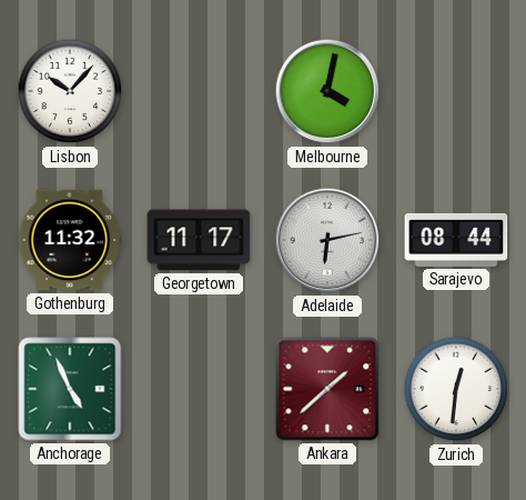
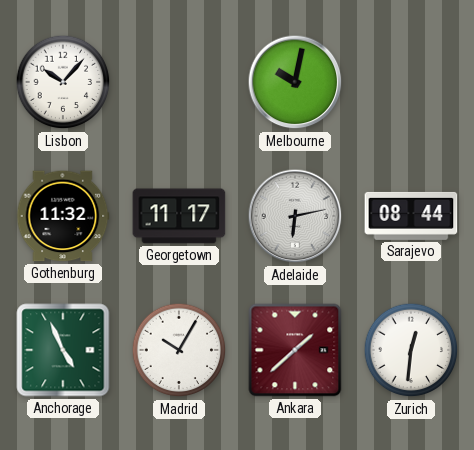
Melbourne: 4:02 -> 10:02 (295, 82)
Madrid: none -> 10:05 (179, 350)
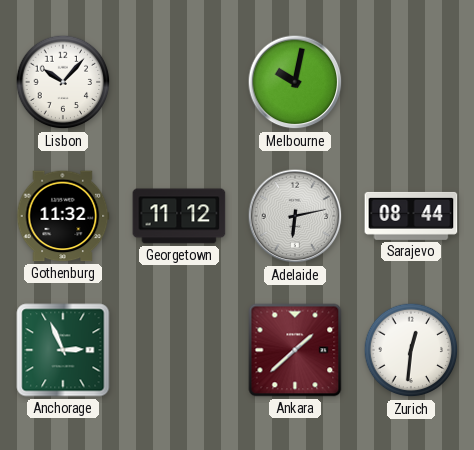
Georgetown: 11:17 -> 11:12 (179, 216)
Anchorage: 4:56 -> 2:56 (63, 350)
Madrid: 10:05 -> none (179, 350)
